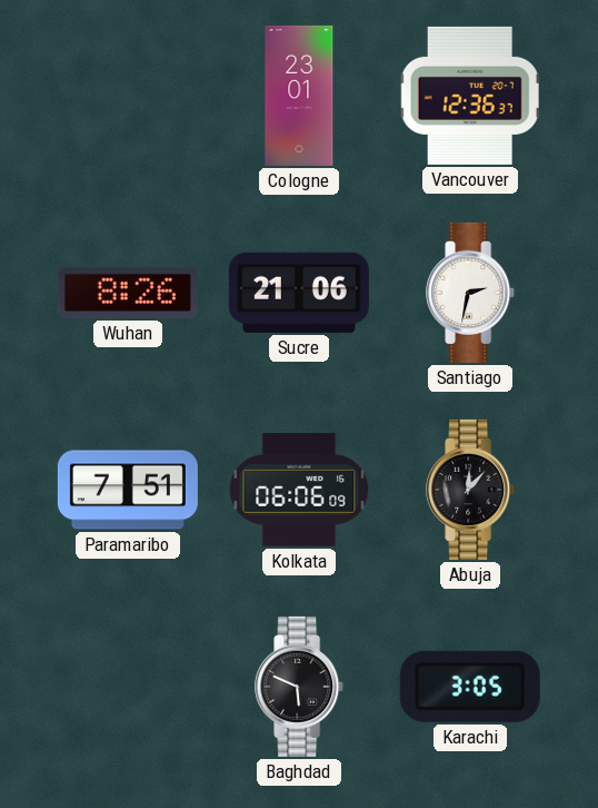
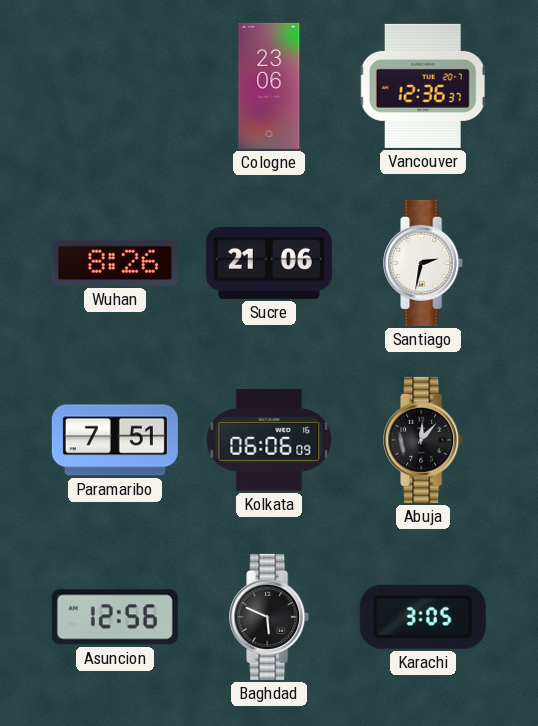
Cologne: 23:01 -> 23:06 (269, 86)
Asuncion: none -> 12:56 (115, 617)
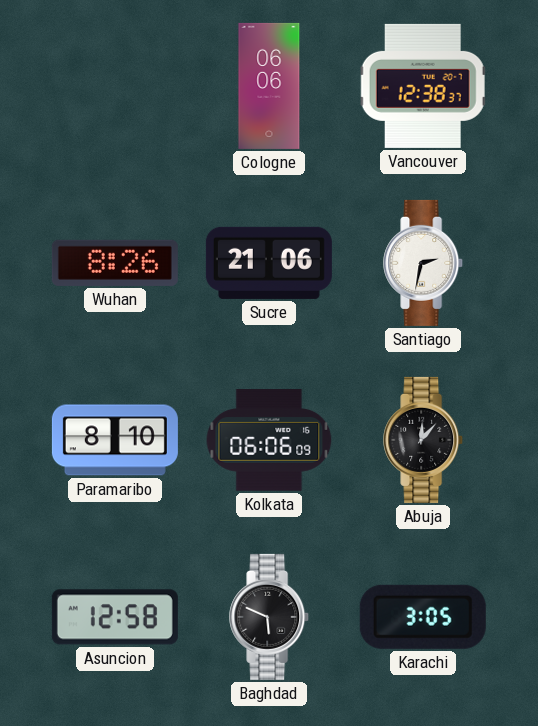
Cologne: 23:06 -> 06:06 (269, 86)
Vancouver: 12:36 -> 12:38 (423, 86)
Paramaribo: 7:51 -> 8:10 (115, 440)
Asuncion: 12:56 -> 12:58 (115, 617)
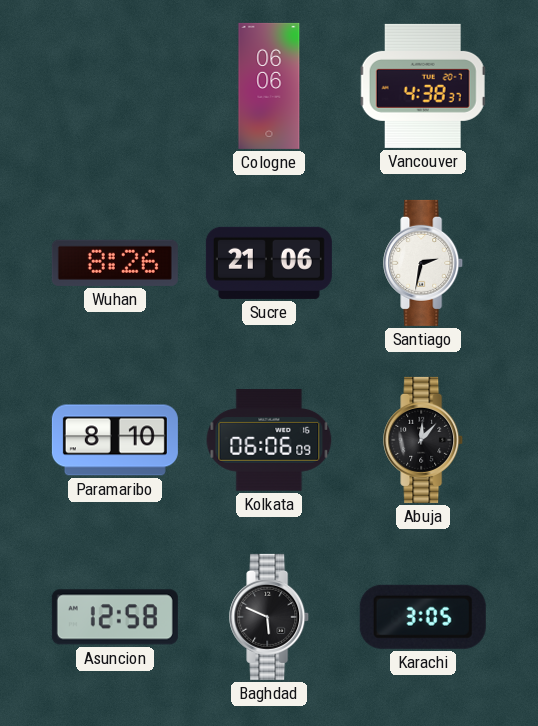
Vancouver: 12:38 -> 4:38 (423, 86)
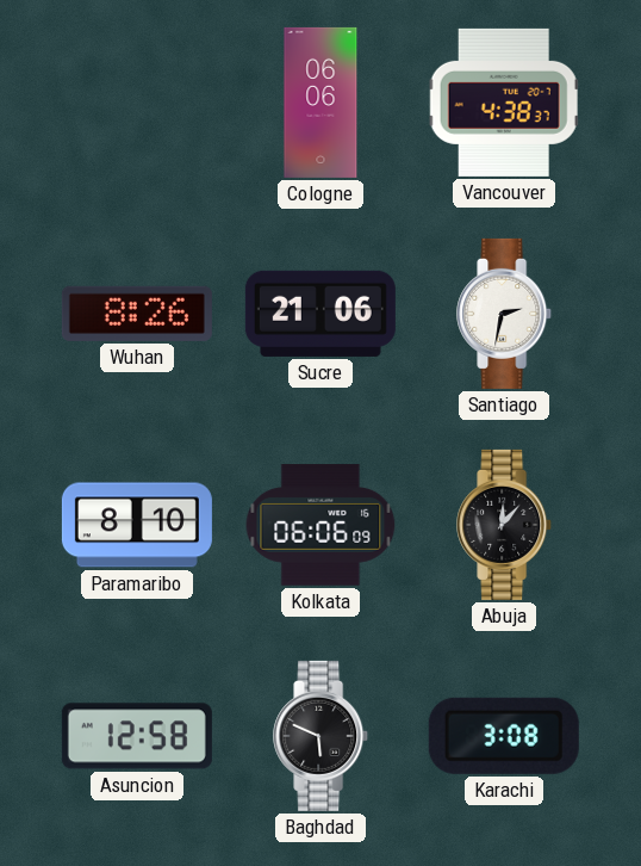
Karachi: 3:05 -> 3:08 (504, 736)
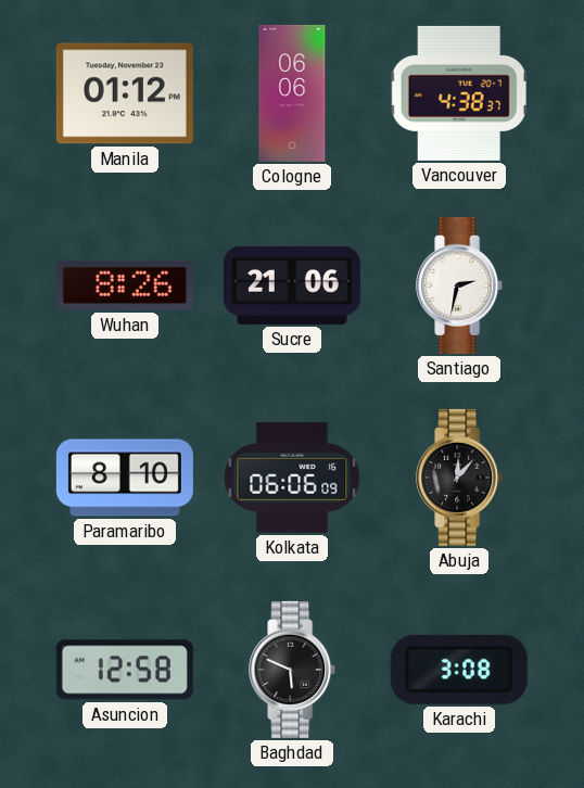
Manila: none -> 01:12 (125, 93)
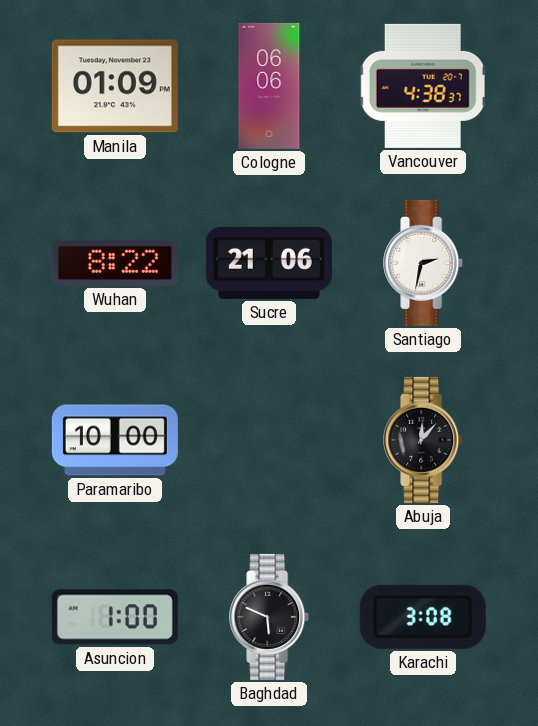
Manila: 01:12 -> 01:09 (115, 86)
Wuhan: 8:26 -> 8:22 (115, 263)
Paramaribo: 8:10 -> 10:00 (115, 440)
Kolkata: 06:06 -> none (292, 478)
Asuncion: 12:58 -> 1:00 (115, 617)
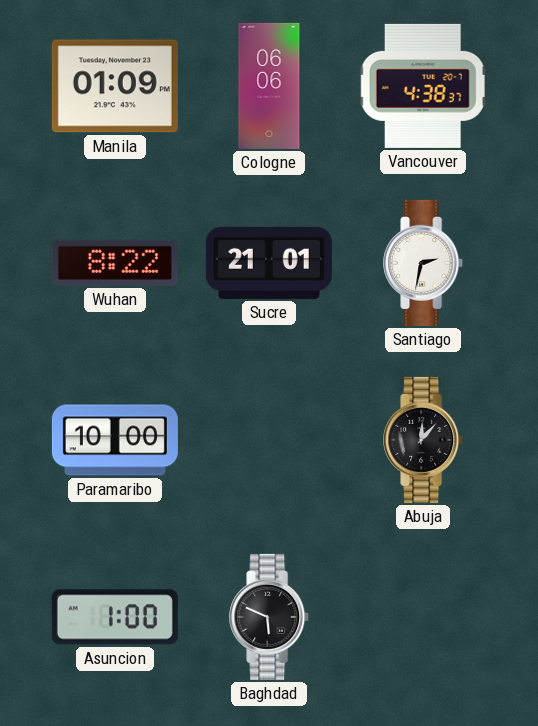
Sucre: 21:06 -> 21:01 (269, 263)
Karachi: 3:08 -> none (423, 617)
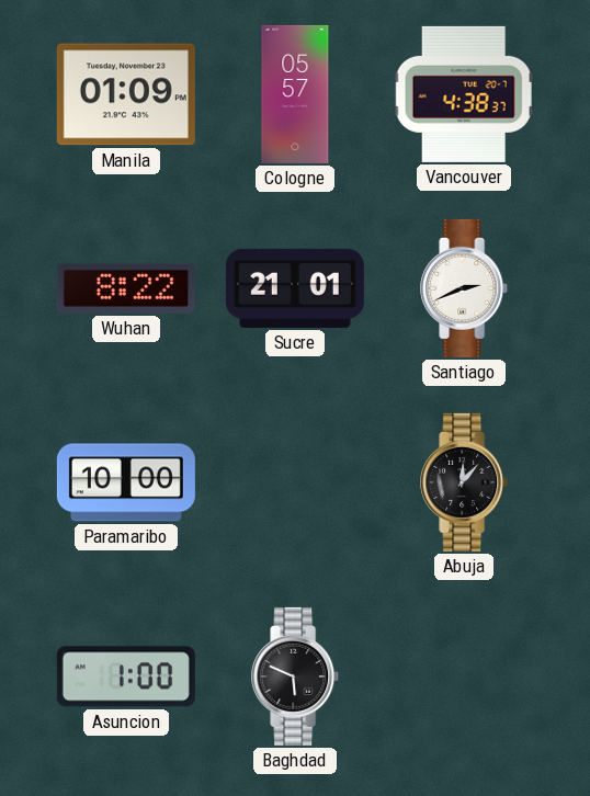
Cologne: 06:06 -> 05:57 (295, 94)
Santiago: 2:32 -> 2:41 (465, 288)
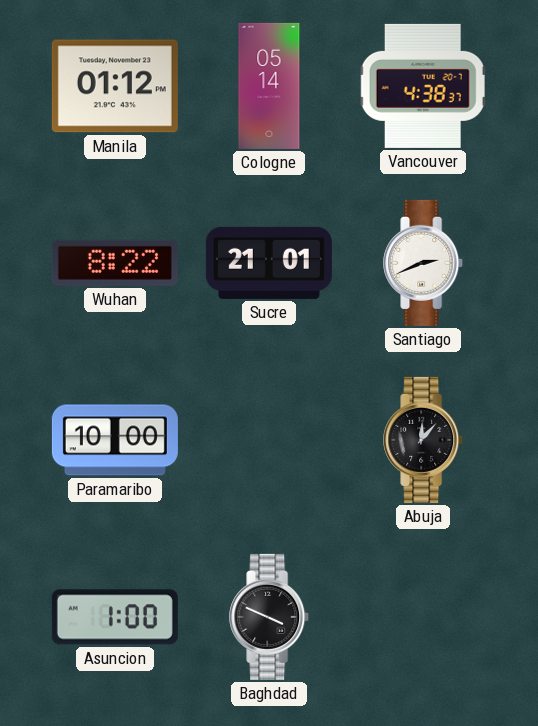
Manila: 01:09 -> 01:12 (115, 86)
Cologne: 05:57 -> 05:14 (269, 86)
Baghdad: 5:49 -> 3:49 (270, 617)
